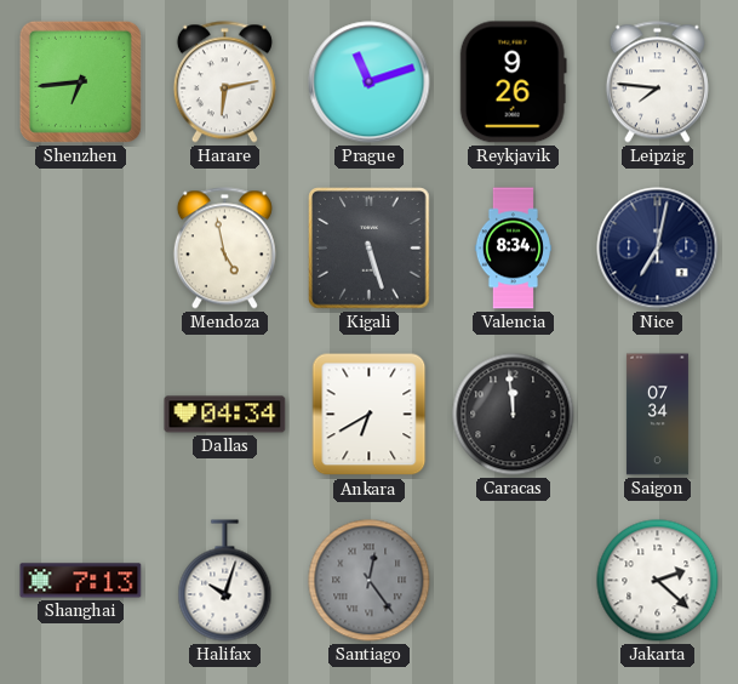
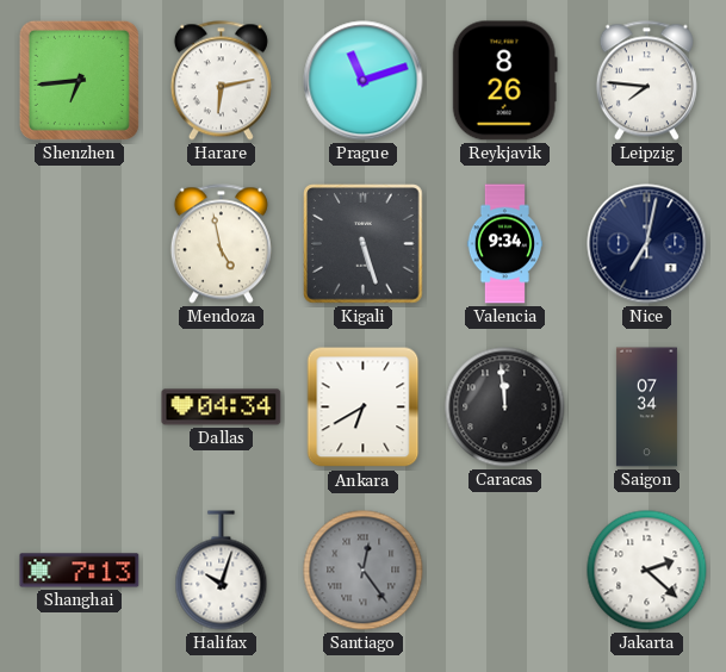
Reykjavik: 9:26 -> 8:26 (504, 81)
Valencia: 8:34 -> 9:34 (504, 244)
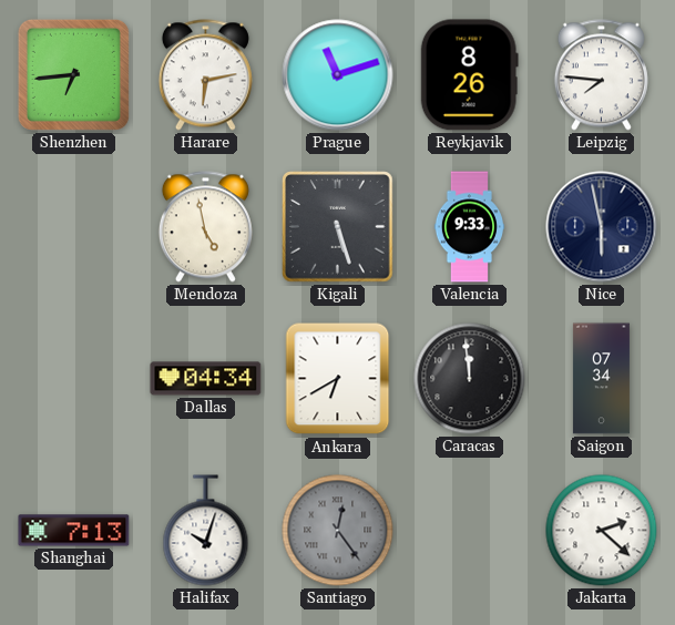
Valencia: 9:34 -> 9:33 (469, 227)
Nice: 7:02 -> 5:58 (602, 227)
